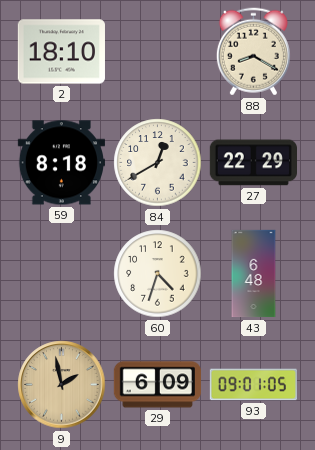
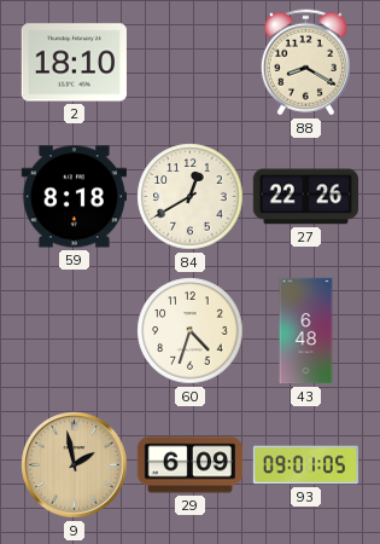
27: 22:29 -> 22:26 (305, 197)
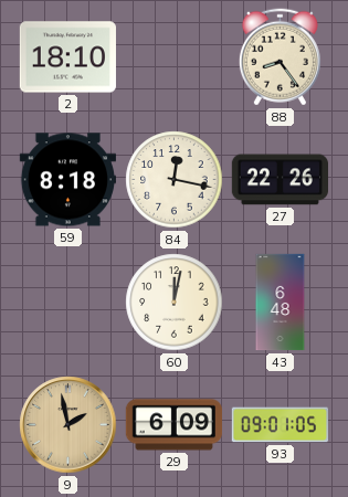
88: 8:20 -> 8:24 (280, 57)
84: 12:40 -> 12:17 (175, 180)
60: 4:33 -> 12:02 (175, 303)
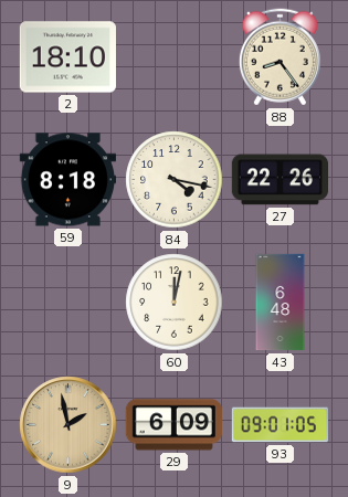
84: 12:17 -> 4:17 (175, 180)
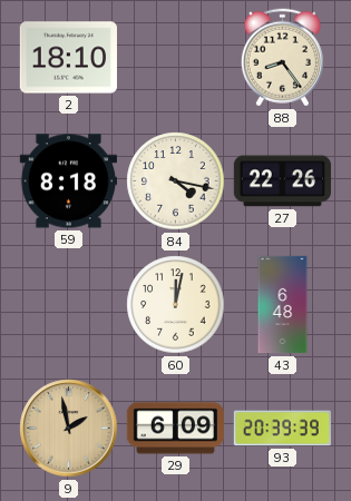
93: 09:01 -> 20:39 (282, 429)
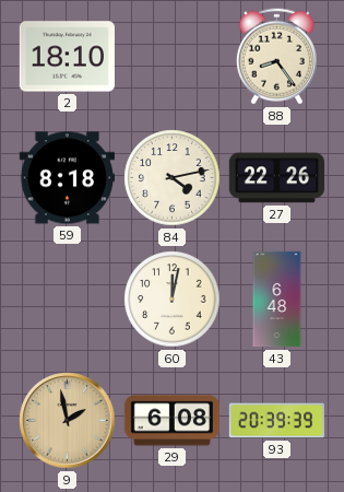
84: 4:17 -> 4:13 (173, 178)
29: 6:09 -> 6:08 (171, 421)
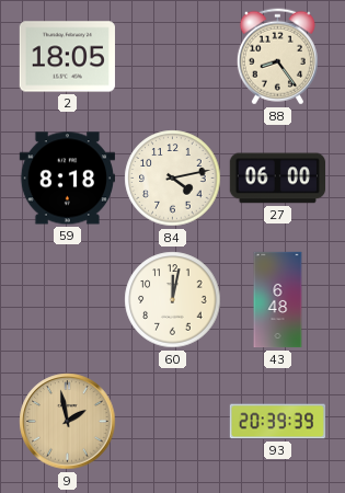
2: 18:10 -> 18:05 (67, 57)
27: 22:26 -> 06:00 (277, 179)
29: 6:08 -> none (171, 421)
